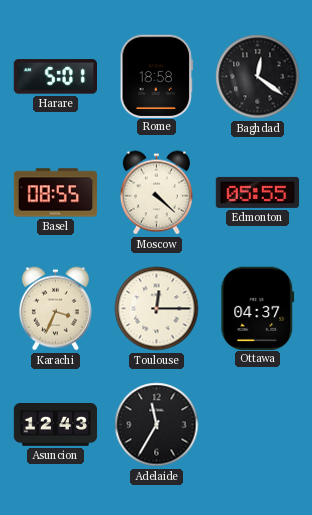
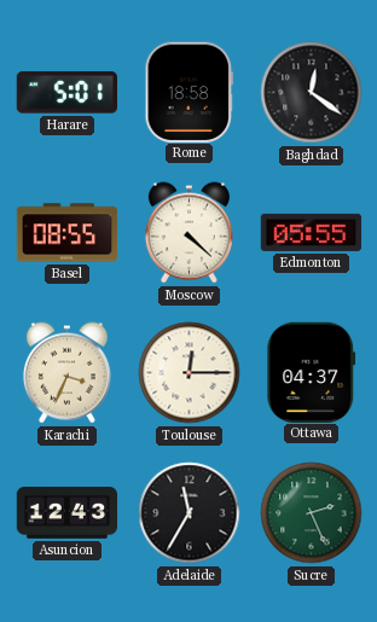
Sucre: none -> 2:26 (312, 513)
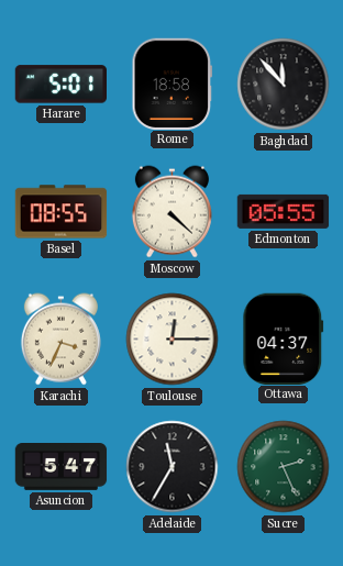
Baghdad: 12:21 -> 11:53 (284, 85)
Asuncion: 12:43 -> 5:47 (62, 467)
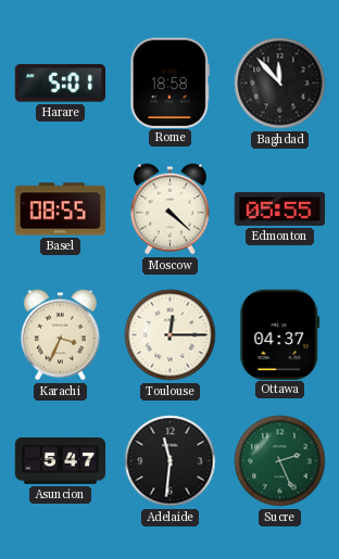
Adelaide: 11:35 -> 11:31 (171, 461)
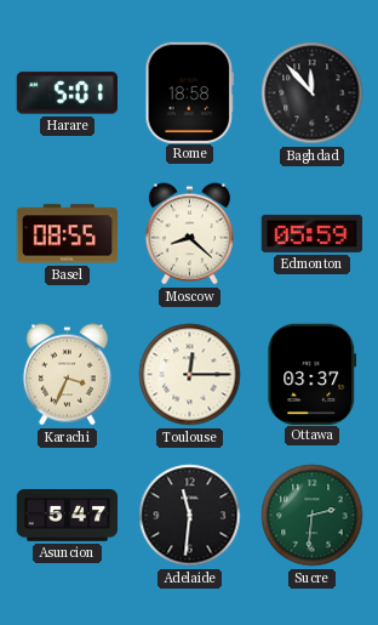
Moscow: 4:22 -> 8:22 (189, 234)
Edmonton: 05:55 -> 05:59 (313, 233)
Ottawa: 04:37 -> 03:37 (313, 374)
Sucre: 2:26 -> 2:31 (313, 516)
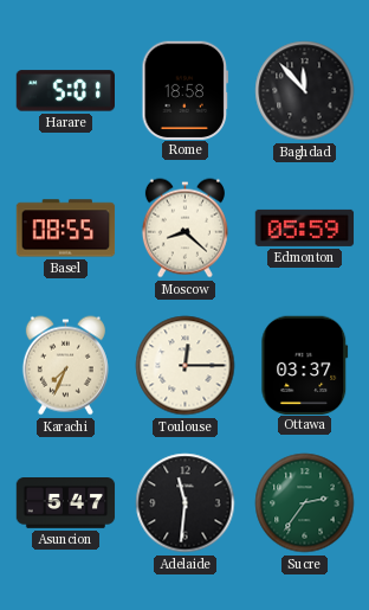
Karachi: 3:34 -> 7:34 (65, 366)
Sucre: 2:31 -> 2:36 (305, 503)
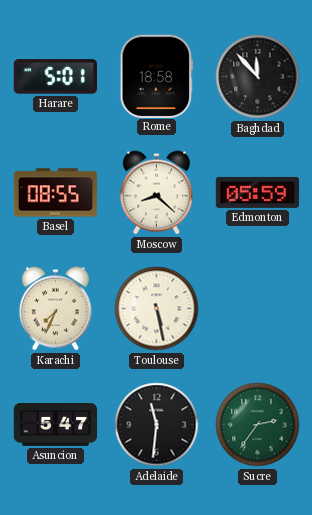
Toulouse: 12:15 -> 5:28 (157, 309)
Ottawa: 03:37 -> none (305, 365)
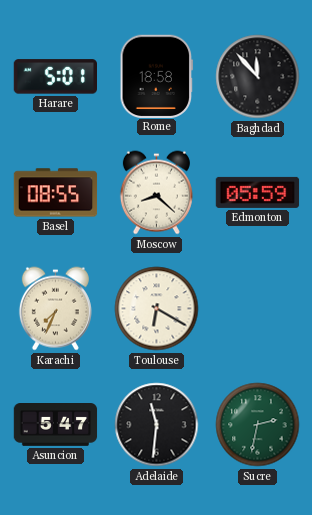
Toulouse: 5:28 -> 6:20 (157, 309)
Sucre: 2:36 -> 2:32 (258, 425)
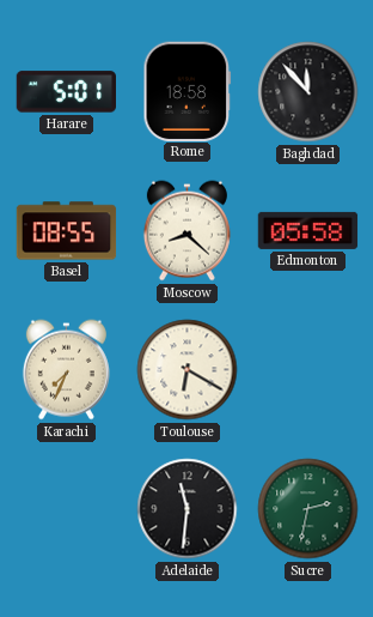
Edmonton: 05:59 -> 05:58 (308, 230)
Asuncion: 5:47 -> none (56, 425)
